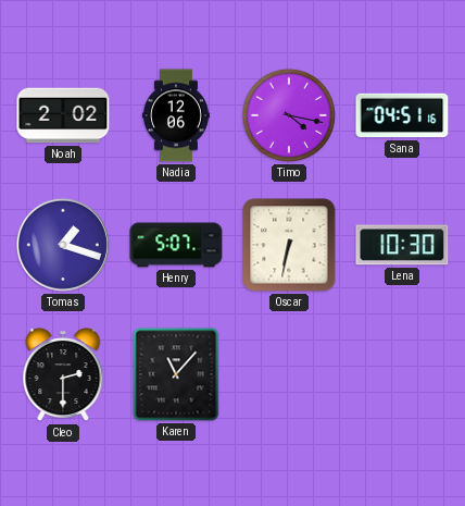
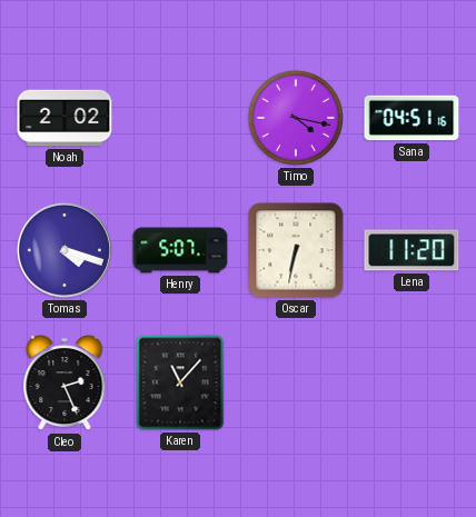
Nadia: 12:06 -> none (176, 115)
Tomas: 1:18 -> 4:18 (65, 250)
Lena: 10:30 -> 11:20 (411, 250)
Cleo: 2:30 -> 2:26 (65, 382)
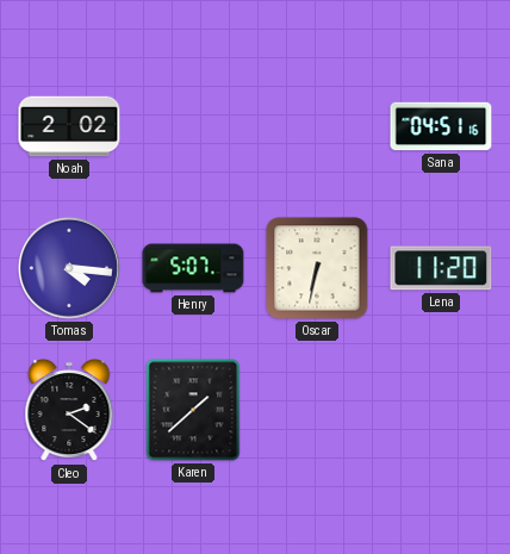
Timo: 4:17 -> none (296, 118)
Tomas: 4:18 -> 4:16 (69, 268)
Cleo: 2:26 -> 2:21 (69, 410)
Karen: 11:07 -> 1:38 (193, 410)
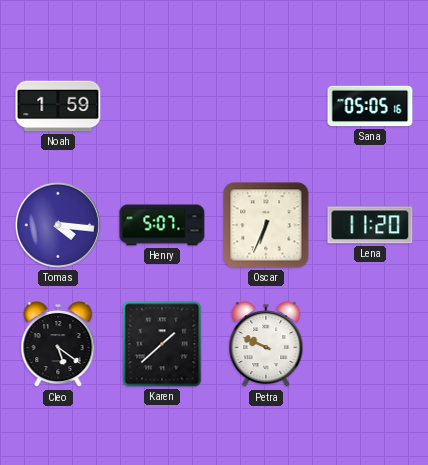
Noah: 2:02 -> 1:59 (58, 106)
Sana: 04:51 -> 05:05 (370, 106)
Oscar: 6:32 -> 6:34 (266, 225)
Cleo: 2:21 -> 5:21 (58, 344)
Petra: none -> 9:49 (266, 344)
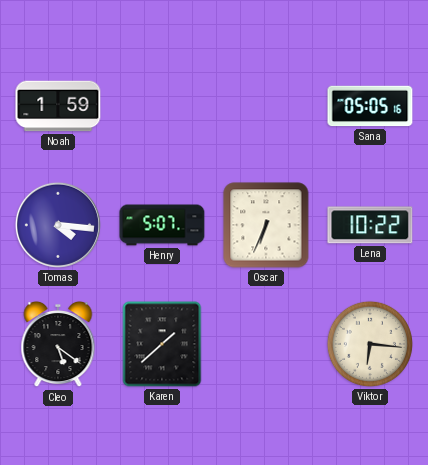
Lena: 11:20 -> 10:22 (370, 225)
Petra: 9:49 -> none (266, 344)
Viktor: none -> 6:16 (370, 344)
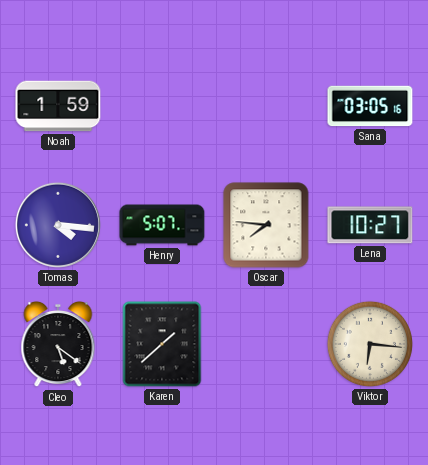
Sana: 05:05 -> 03:05 (370, 106)
Oscar: 6:34 -> 7:46 (266, 225)
Lena: 10:22 -> 10:27 (370, 225)
